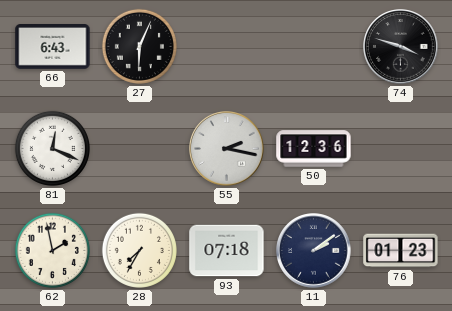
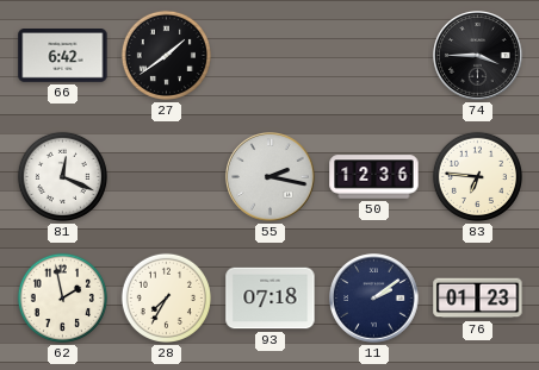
66: 6:43 -> 6:42 (63, 56)
27: 6:04 -> 1:39 (166, 55)
74: 3:48 -> 3:45 (478, 56)
83: none -> 6:46 (477, 176)
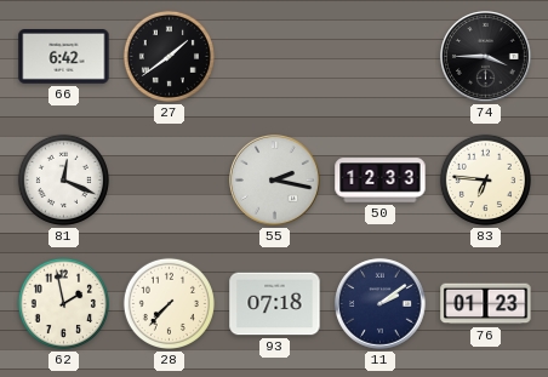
50: 12:36 -> 12:33 (381, 181)
28: 7:35 -> 7:37 (169, 303)
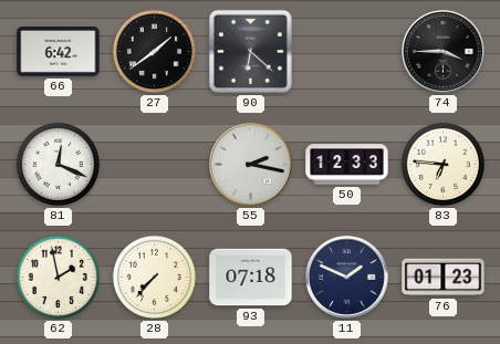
90: none -> 6:22 (250, 51)
11: 2:09 -> 1:49 (347, 278)
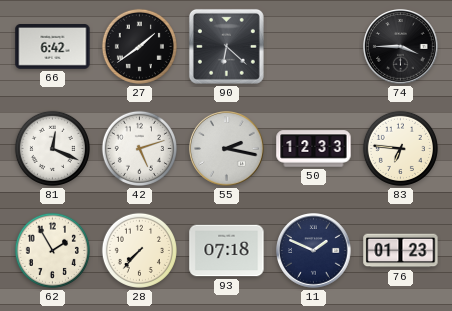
42: none -> 5:12 (139, 148)
62: 1:58 -> 1:55 (52, 250)
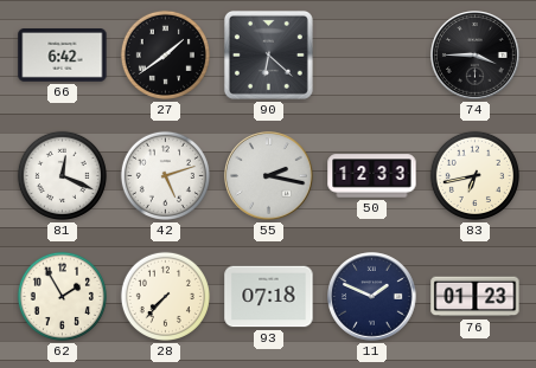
83: 6:46 -> 6:43 (474, 175)
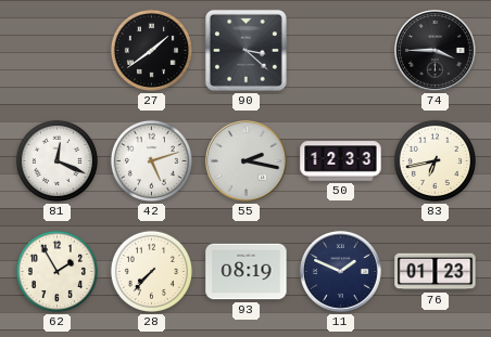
66: 6:42 -> none (63, 56)
90: 6:22 -> 3:22 (246, 50)
93: 07:18 -> 08:19 (247, 272)
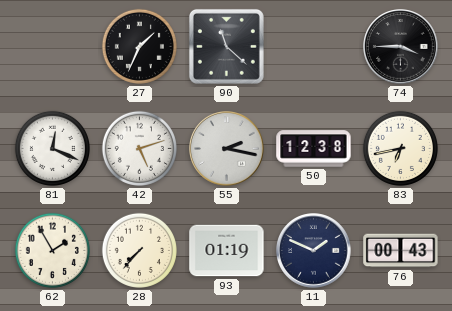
27: 1:39 -> 1:34 (139, 46)
90: 3:22 -> 11:22 (226, 46)
50: 12:33 -> 12:38 (314, 149)
93: 08:19 -> 01:19 (227, 251)
76: 01:23 -> 00:43 (401, 251)
